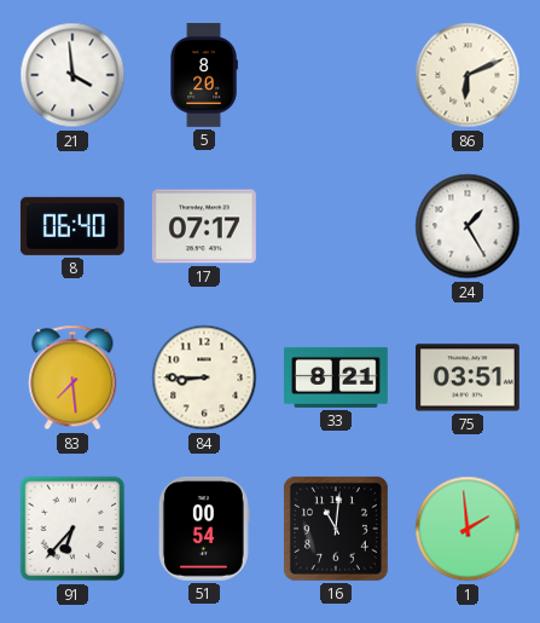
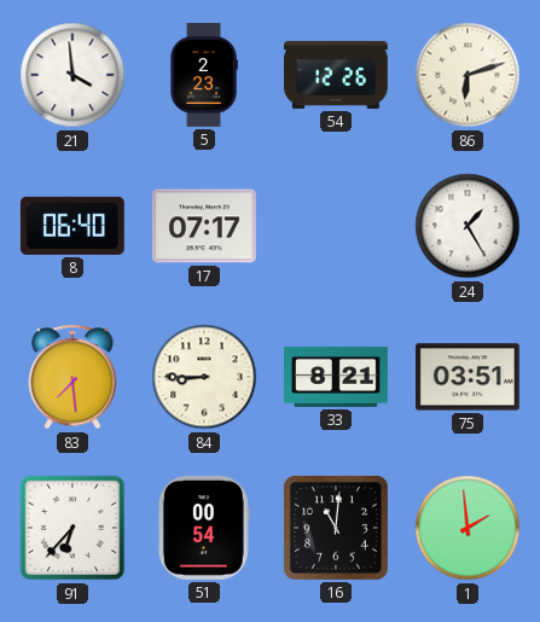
5: 8:20 -> 2:23 (204, 76)
54: none -> 12:26 (337, 75)
86: 6:11 -> 6:12 (468, 75)
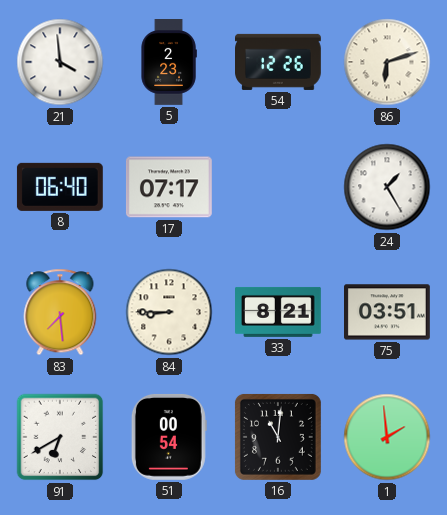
91: 6:37 -> 6:40 (60, 437)
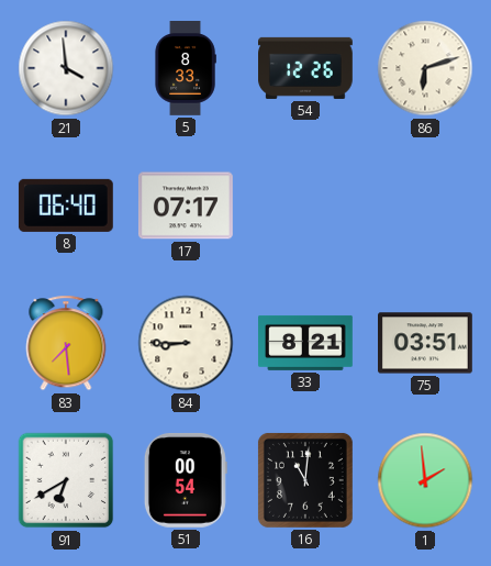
5: 2:23 -> 8:33 (186, 69)
24: 1:25 -> none (387, 187)
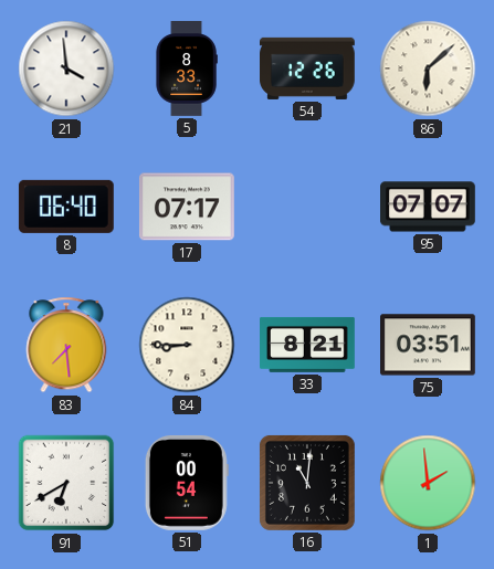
86: 6:12 -> 6:08 (428, 69)
95: none -> 07:07 (429, 207)
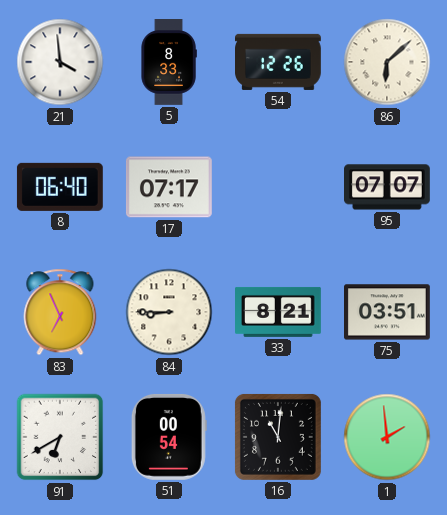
83: 7:29 -> 6:56 (60, 312)
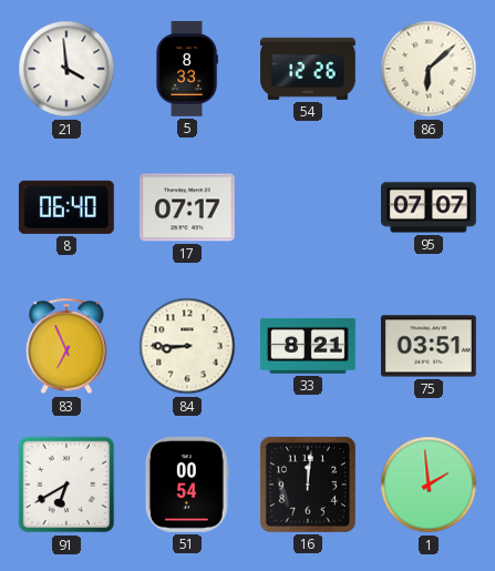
16: 11:01 -> 12:01 (308, 485)
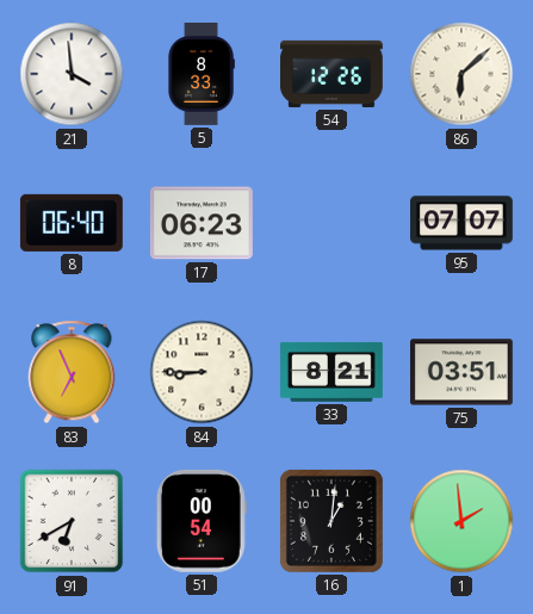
17: 07:17 -> 06:23 (202, 223)
16: 12:01 -> 1:01 (331, 521)
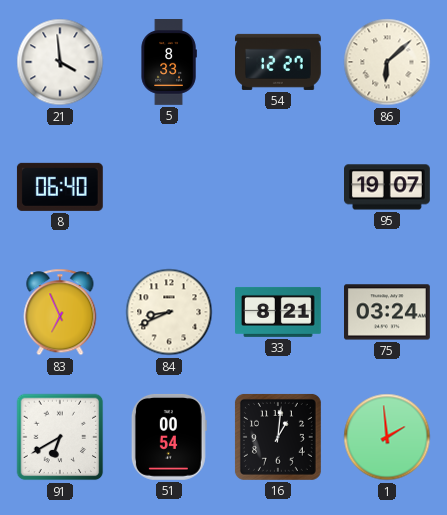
54: 12:26 -> 12:27 (279, 62)
17: 06:23 -> none (202, 223)
95: 07:07 -> 19:07 (388, 187)
84: 8:45 -> 8:41 (169, 312)
75: 03:51 -> 03:24 (388, 312)
